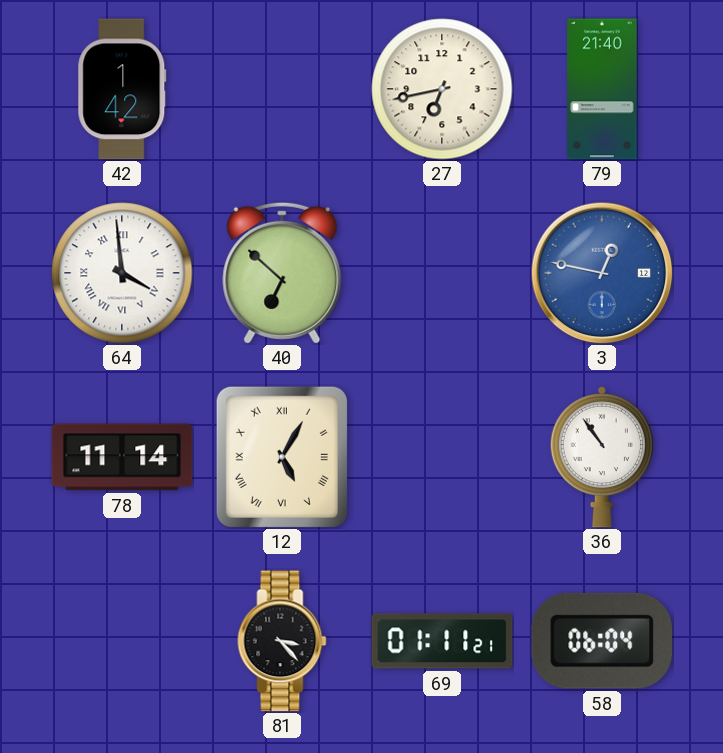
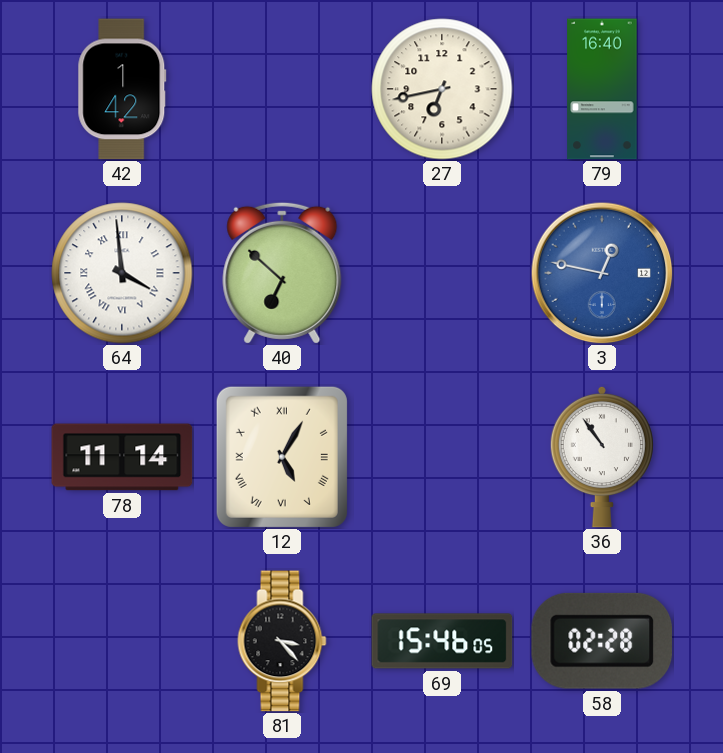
79: 21:40 -> 16:40 (602, 89)
69: 01:11 -> 15:46 (442, 641)
58: 06:04 -> 02:28 (601, 641)
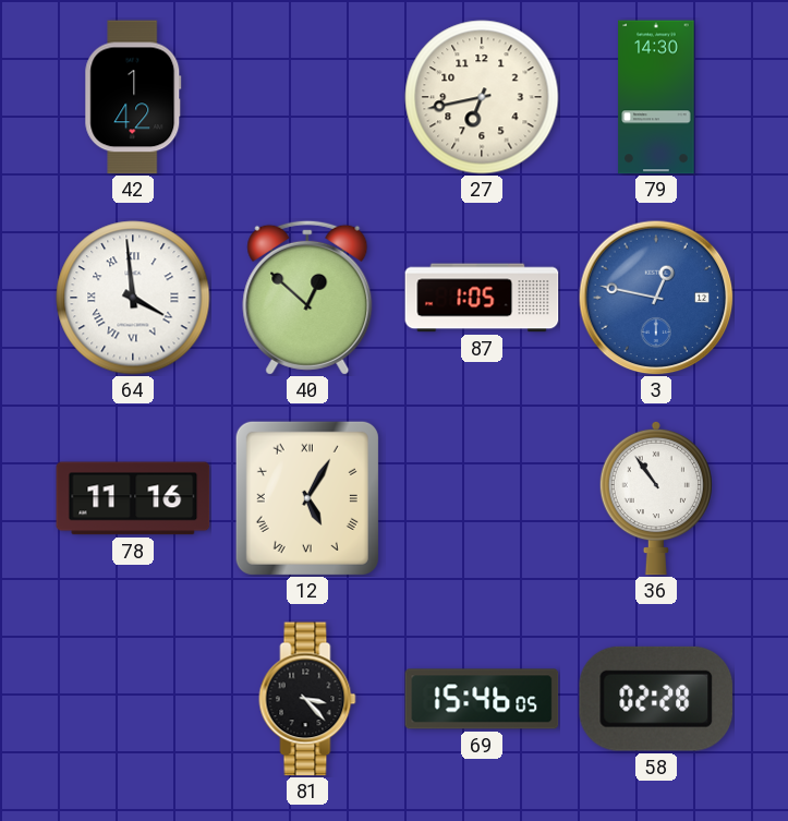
79: 16:40 -> 14:30 (656, 97)
40: 6:52 -> 12:52 (307, 298)
87: none -> 1:05 (482, 298)
78: 11:14 -> 11:16 (133, 498)
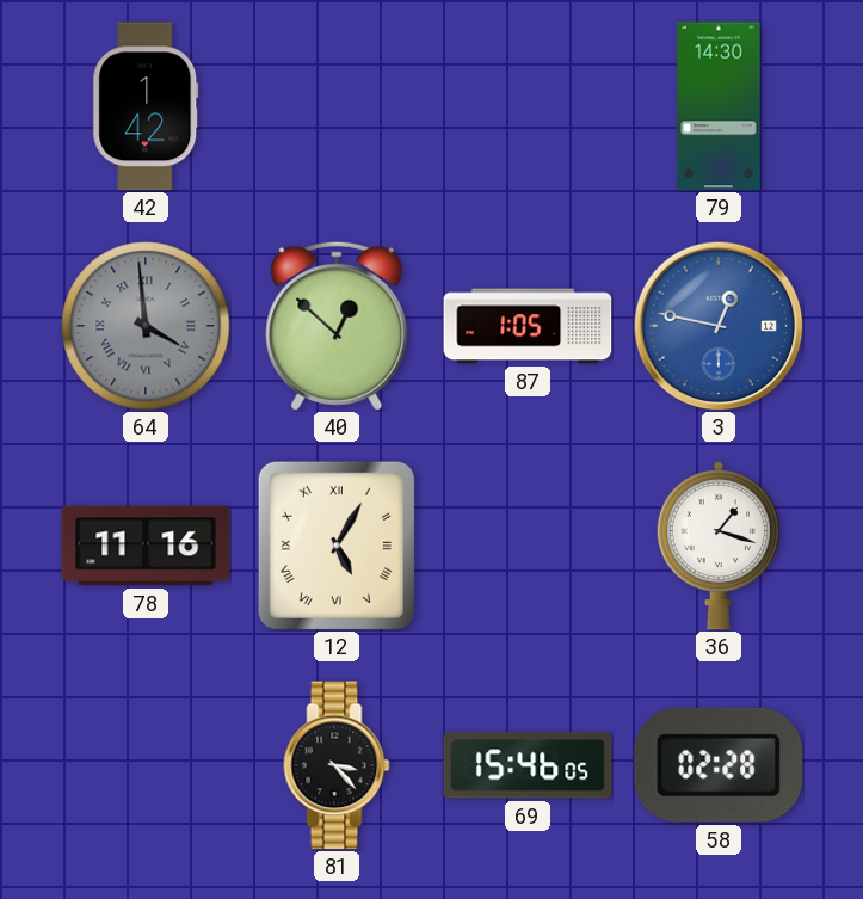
27: 6:43 -> none (482, 97)
64 dial: white -> grey (146, 326)
36: 10:54 -> 1:18 (719, 546)
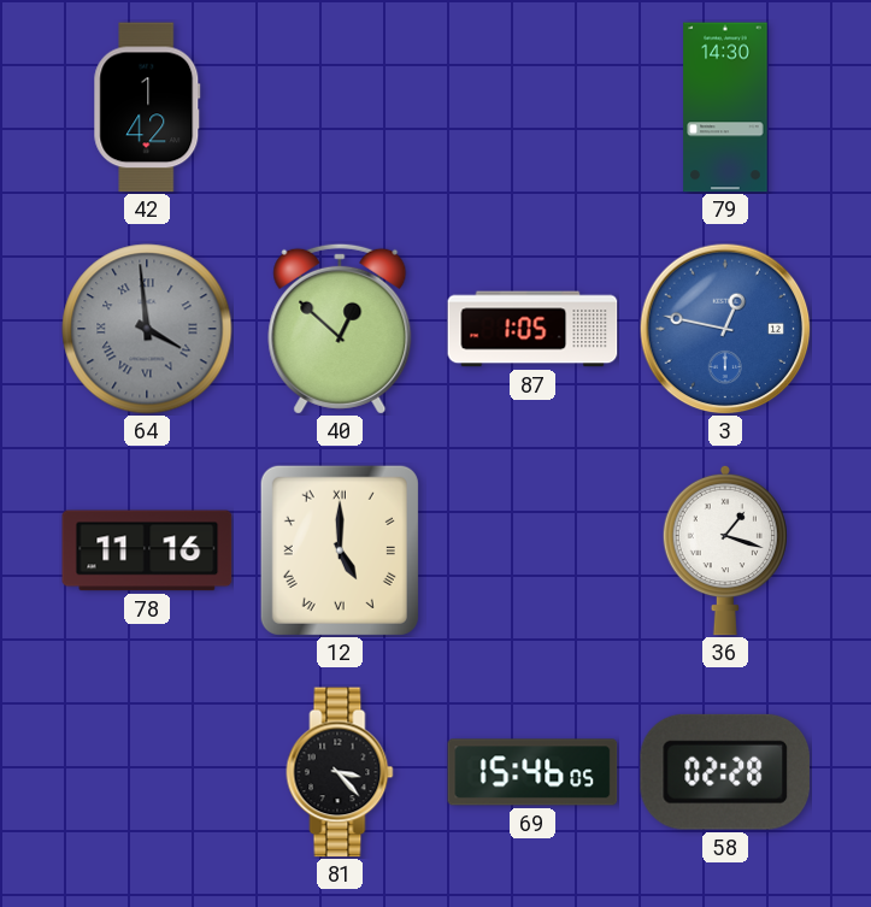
12: 5:05 -> 5:00 (340, 550)
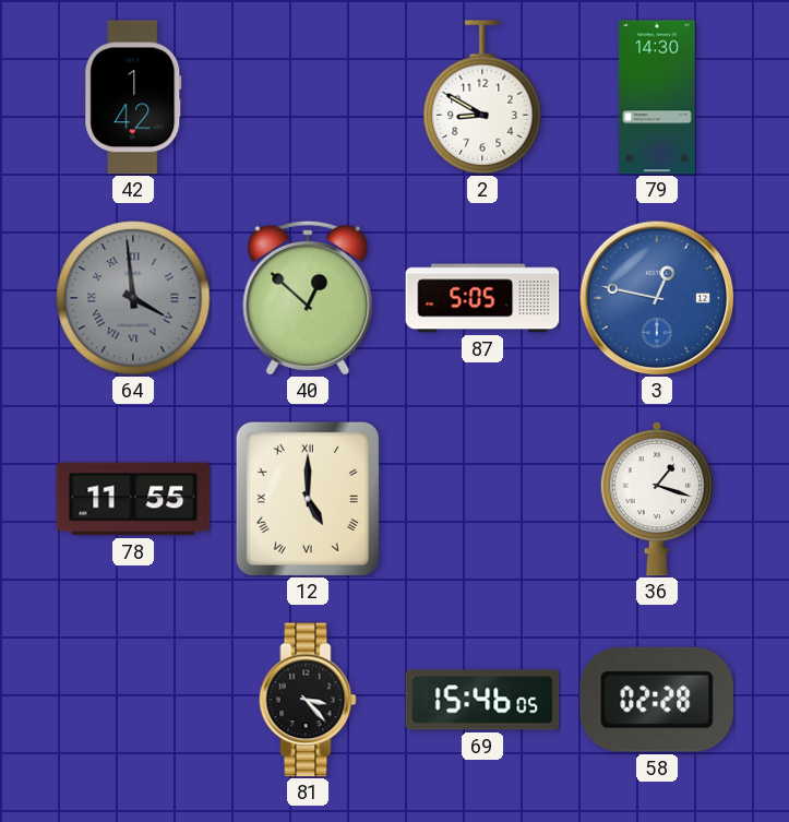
2: none -> 8:50 (482, 97)
87: 1:05 -> 5:05 (482, 298)
78: 11:16 -> 11:55 (133, 499)
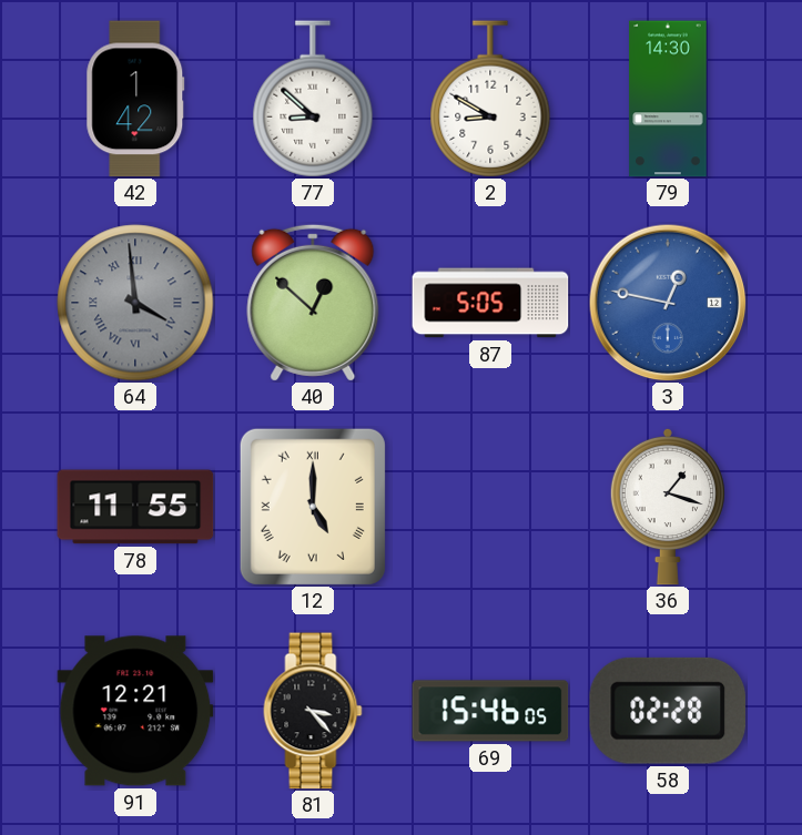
77: none -> 8:52 (313, 99)
91: none -> 12:21 (135, 711)
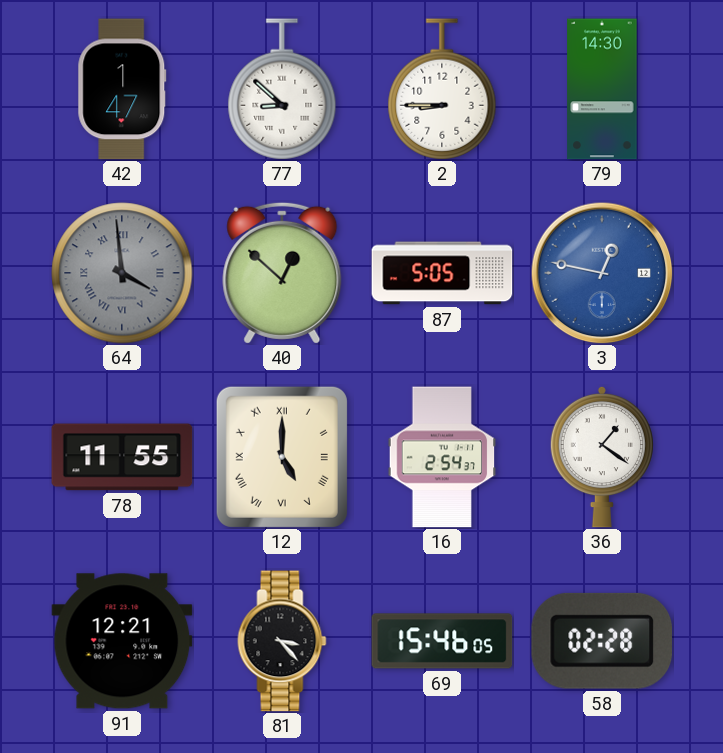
42: 1:42 -> 1:47 (122, 89)
2: 8:50 -> 8:45 (442, 89)
16: none -> 2:54 (442, 457)
36: 1:18 -> 1:21 (602, 457)
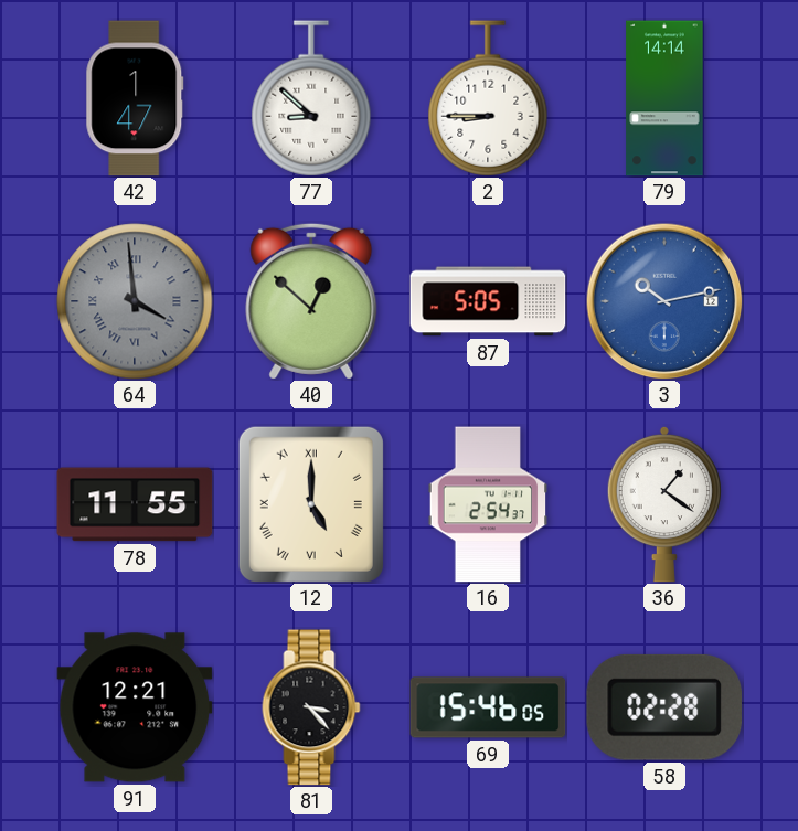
79: 14:30 -> 14:14 (664, 98)
3: 12:47 -> 10:13 (664, 301)
